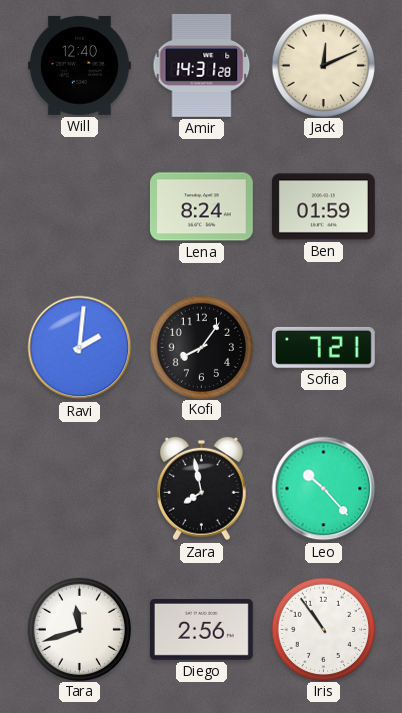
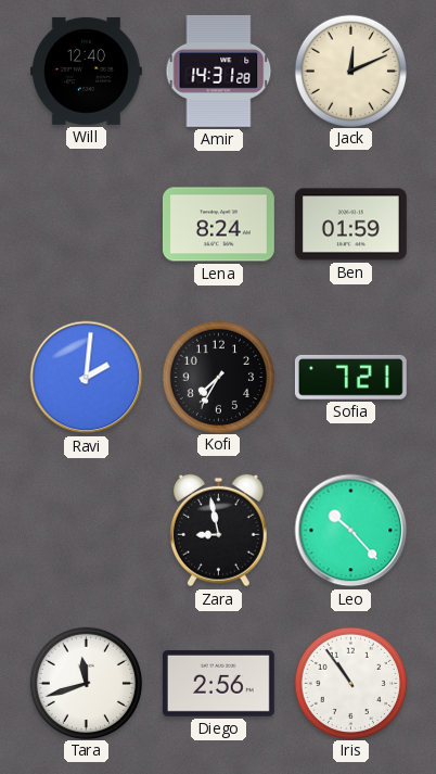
Kofi: 8:06 -> 7:35 (218, 377)
Zara: 7:58 -> 8:58 (218, 531)
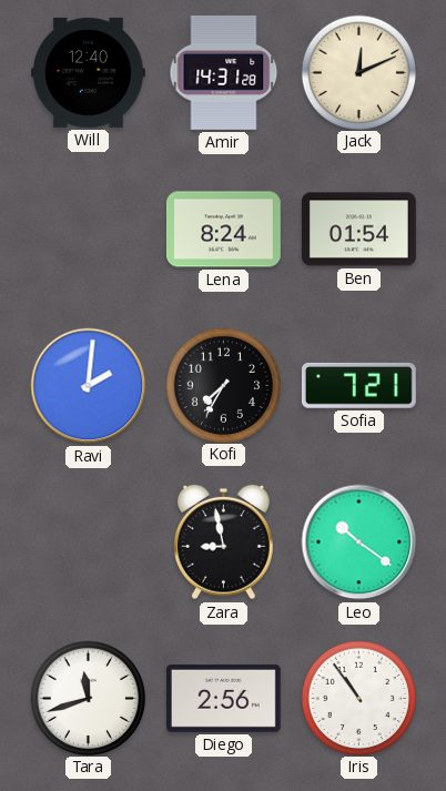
Ben: 01:59 -> 01:54 (358, 230)
Leo: 10:23 -> 10:21 (359, 542)
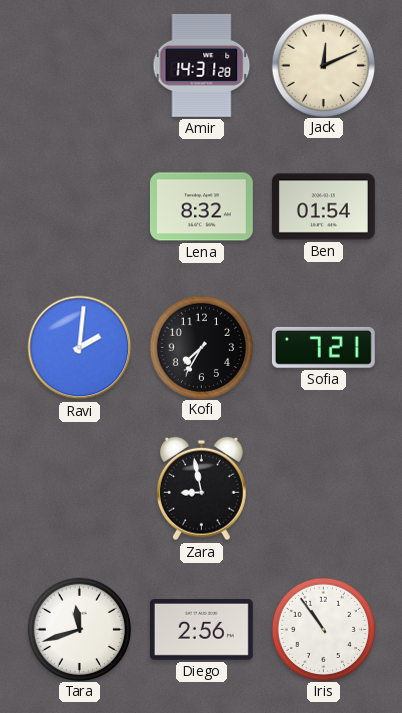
Will: 12:40 -> none (88, 72)
Lena: 8:24 -> 8:32 (201, 207)
Leo: 10:21 -> none (359, 542)
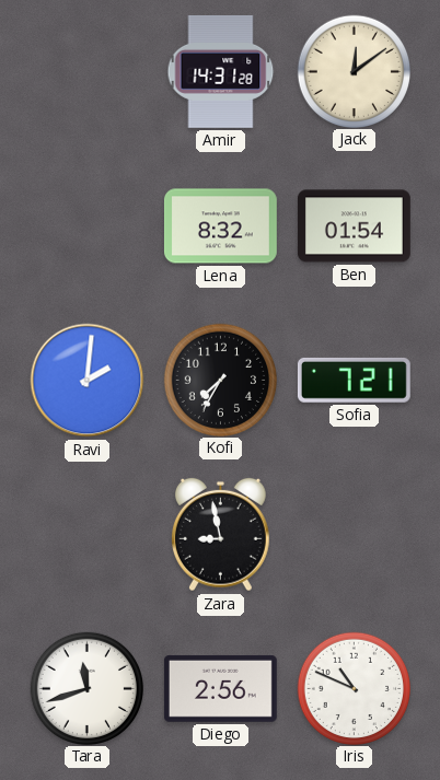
Jack: 12:11 -> 12:09 (354, 71)
Iris: 10:54 -> 10:49 (354, 688)
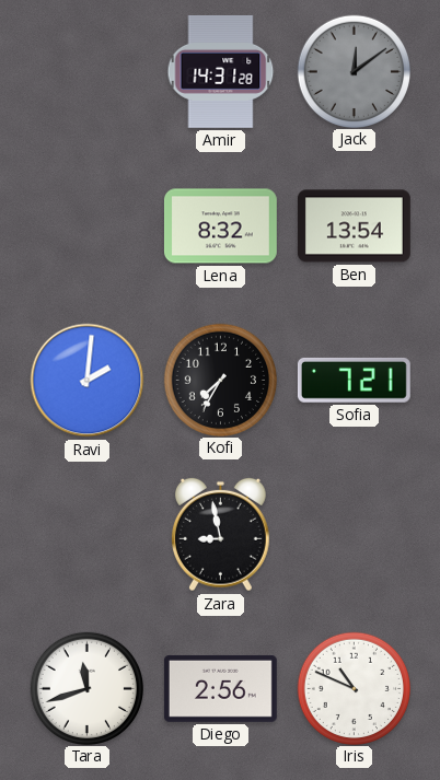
Jack dial: cream -> grey (354, 71)
Ben: 01:54 -> 13:54 (354, 226)
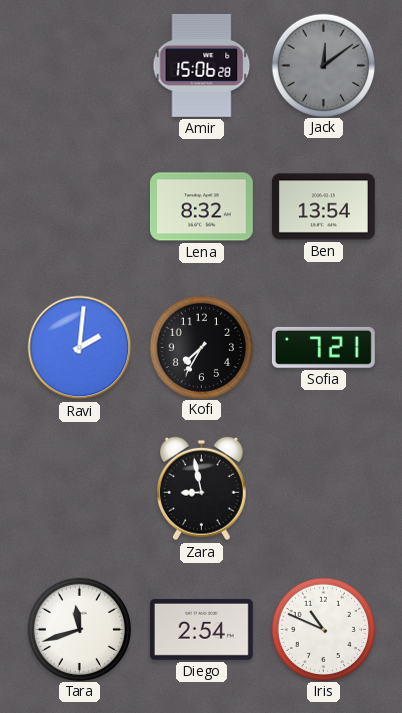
Amir: 14:31 -> 15:06 (202, 65)
Diego: 2:56 -> 2:54 (201, 629)
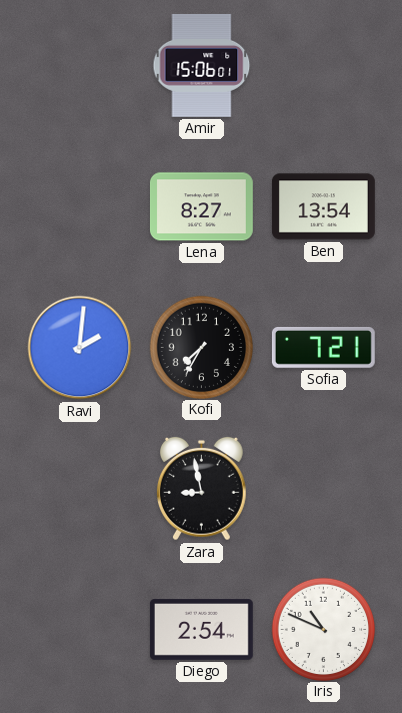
Amir: 15:06:28 -> 15:06:01 (202, 65)
Jack: 12:09 -> none (323, 65)
Lena: 8:32 -> 8:27 (201, 207)
Tara: 11:42 -> none (79, 629)
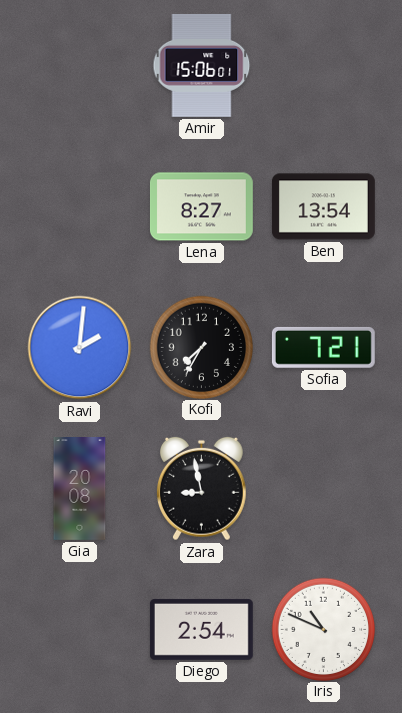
Gia: none -> 20:08 (80, 489)
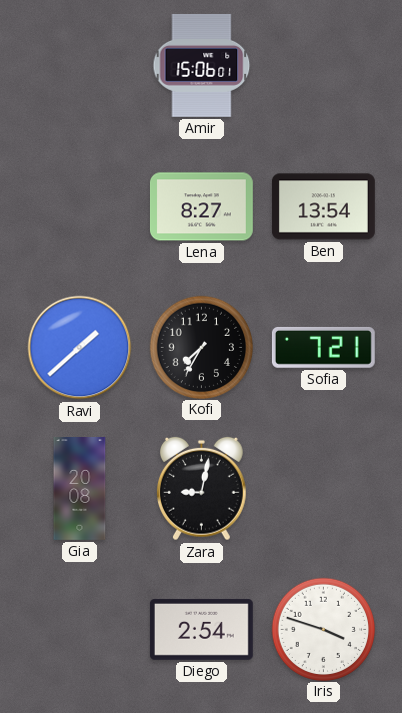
Ravi: 2:01 -> 1:38 (80, 348)
Zara: 8:58 -> 9:02 (201, 489)
Iris: 10:49 -> 3:48 (323, 629)
